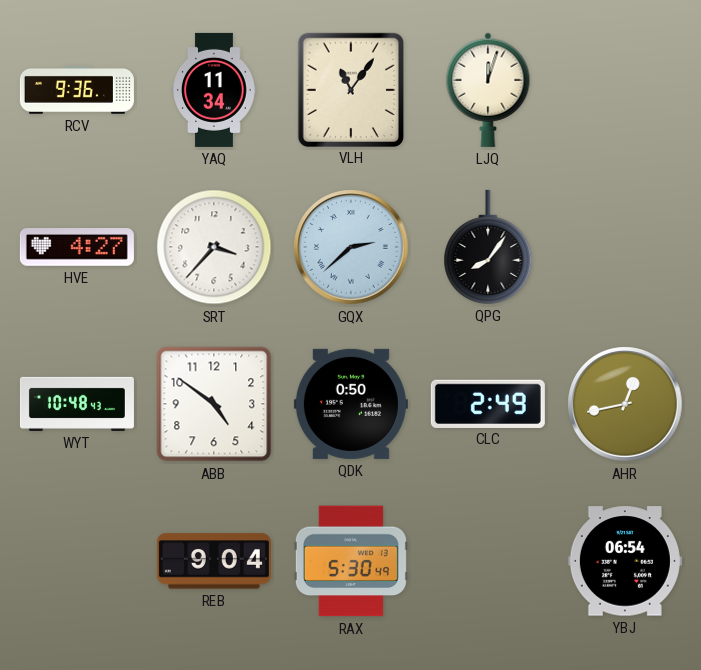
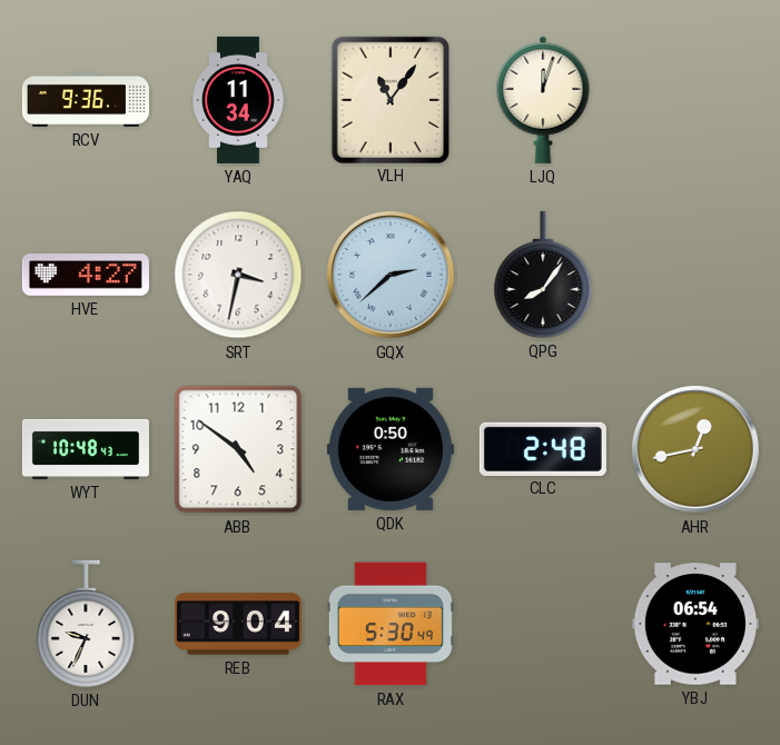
SRT: 3:37 -> 3:32 (238, 275)
CLC: 2:49 -> 2:48 (543, 448)
DUN: none -> 9:34 (86, 624)
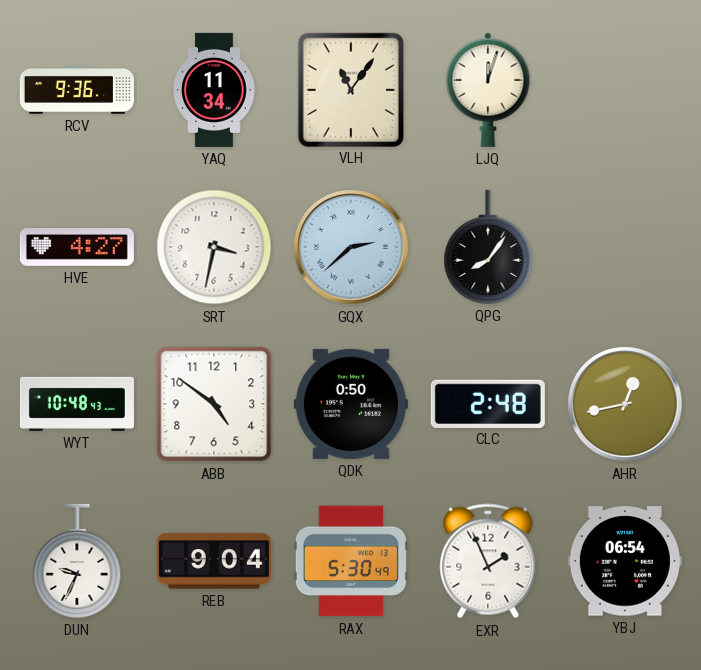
EXR: none -> 1:56 (488, 561)
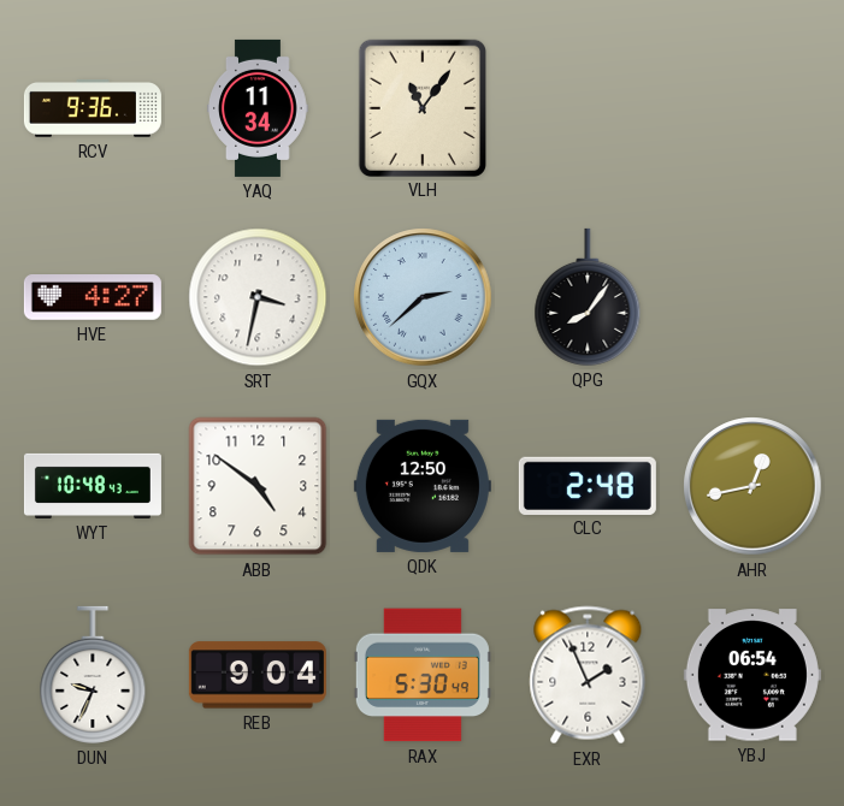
LJQ: 12:03 -> none (488, 90)
QDK: 0:50 -> 12:50 (423, 486)
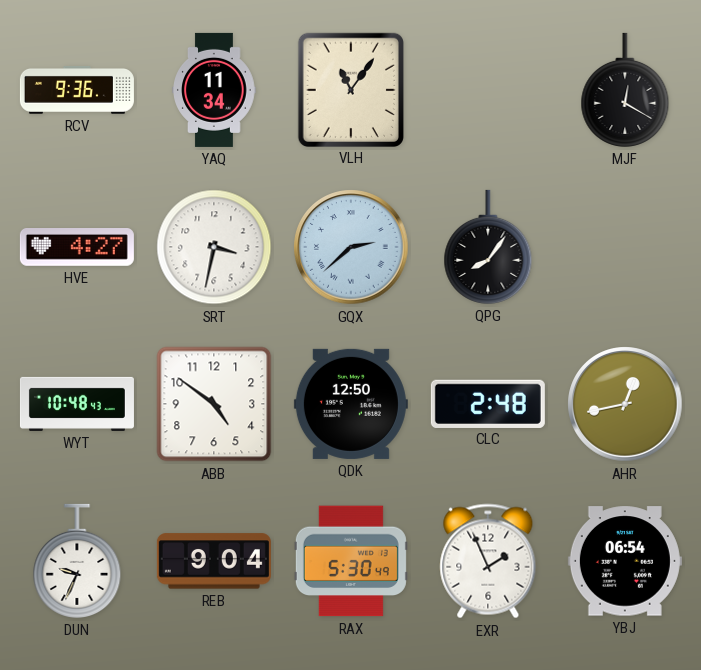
MJF: none -> 12:20 (625, 90)
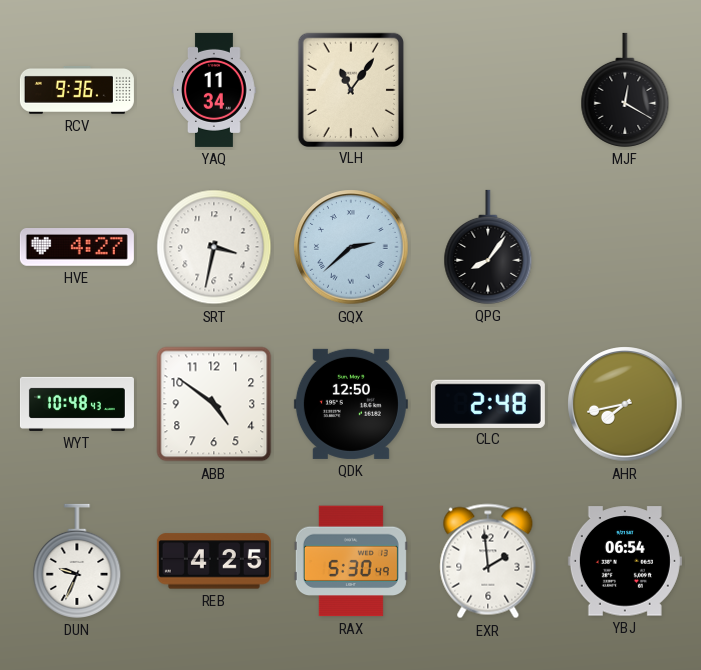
AHR: 12:43 -> 7:43 (625, 404)
REB: 9:04 -> 4:25 (214, 561)
EXR: 1:56 -> 1:59 (488, 561)
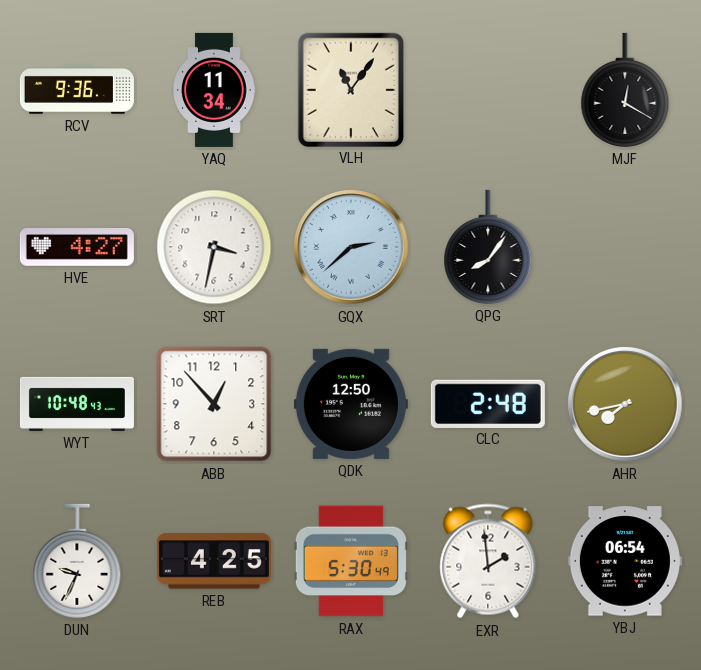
ABB: 4:51 -> 12:53 (214, 404)
